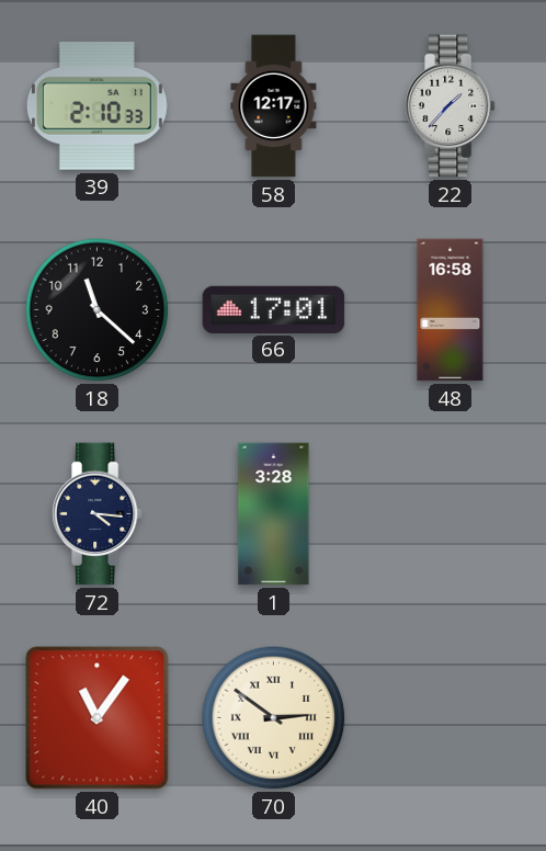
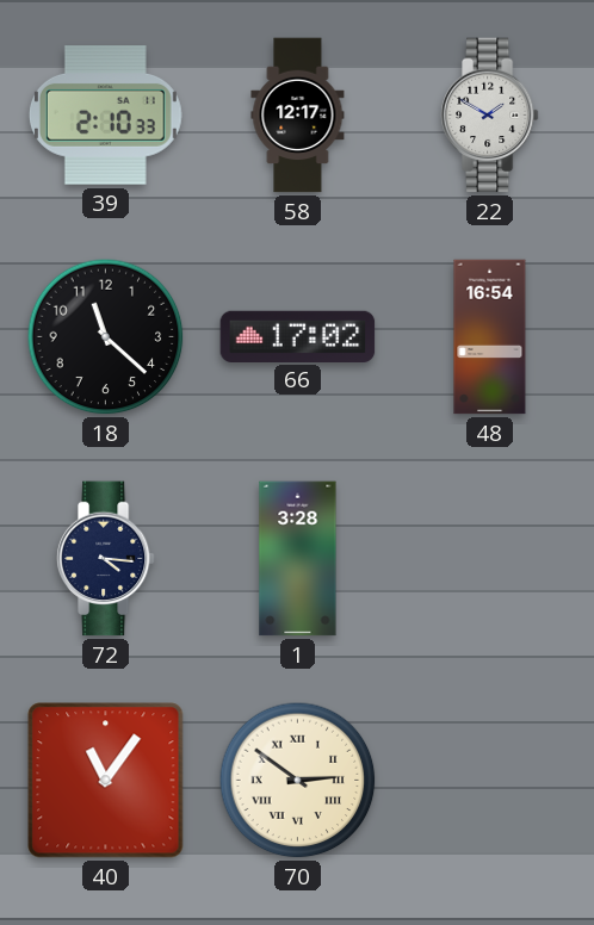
22: 1:37 -> 1:50 (489, 116)
66: 17:01 -> 17:02 (298, 336)
48: 16:58 -> 16:54 (490, 337)
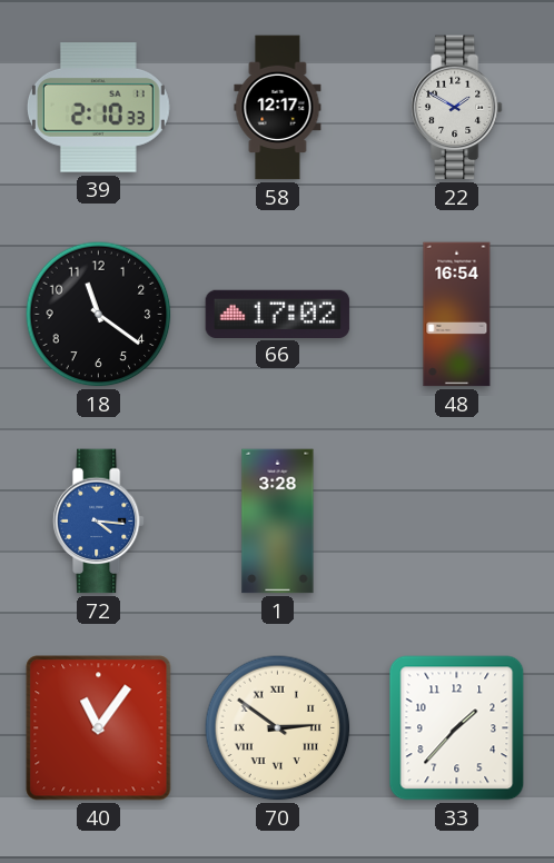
18: 11:22 -> 11:21 (99, 315)
72 dial: navy -> blue (98, 522)
33: none -> 1:37 (457, 728)
